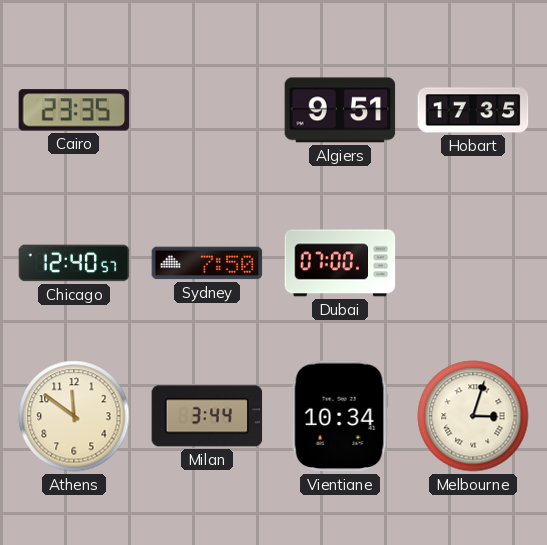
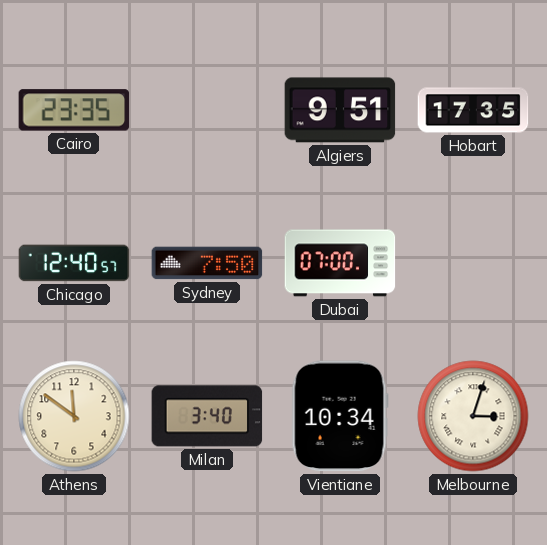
Milan: 3:44 -> 3:40 (207, 416)
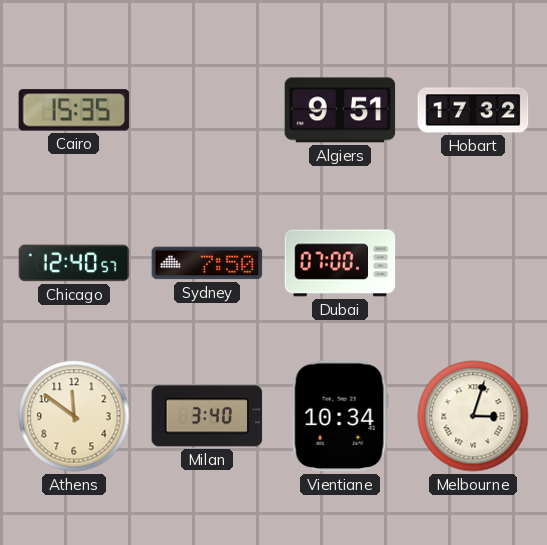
Cairo: 23:35 -> 15:35 (74, 110)
Hobart: 17:35 -> 17:32 (473, 110)
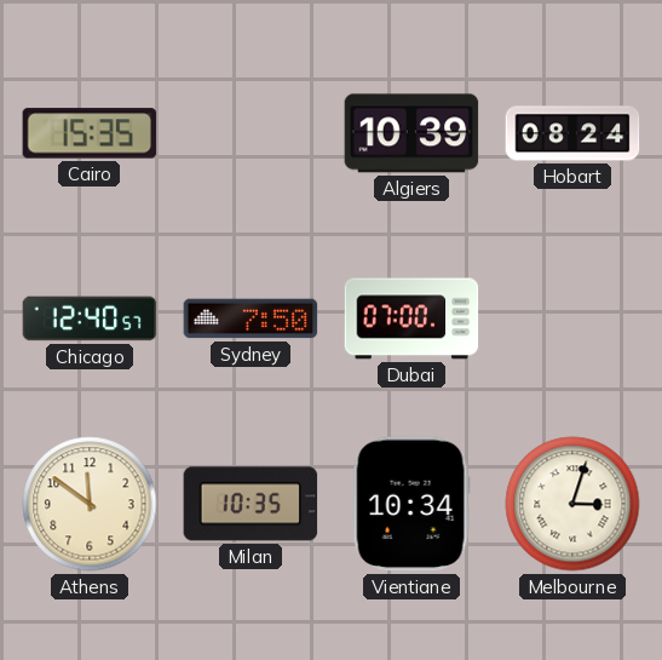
Algiers: 9:51 -> 10:39 (411, 133)
Hobart: 17:32 -> 08:24 (572, 133)
Milan: 3:40 -> 10:35 (251, 504)
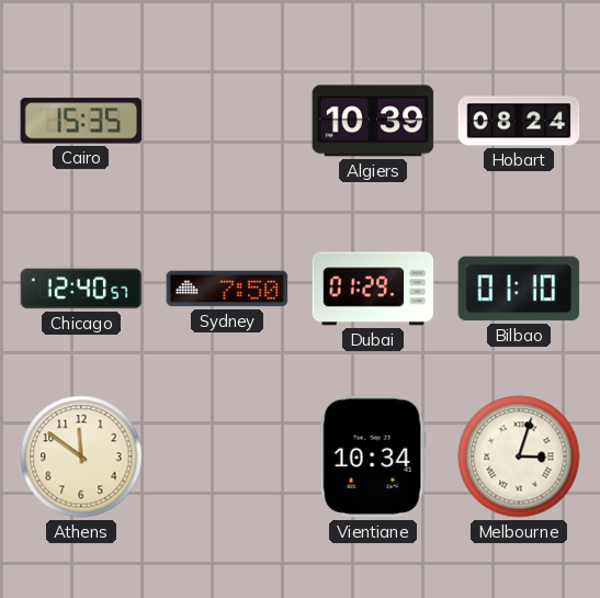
Dubai: 07:00 -> 01:29 (373, 289)
Bilbao: none -> 01:10 (519, 289)
Milan: 10:35 -> none (251, 504)
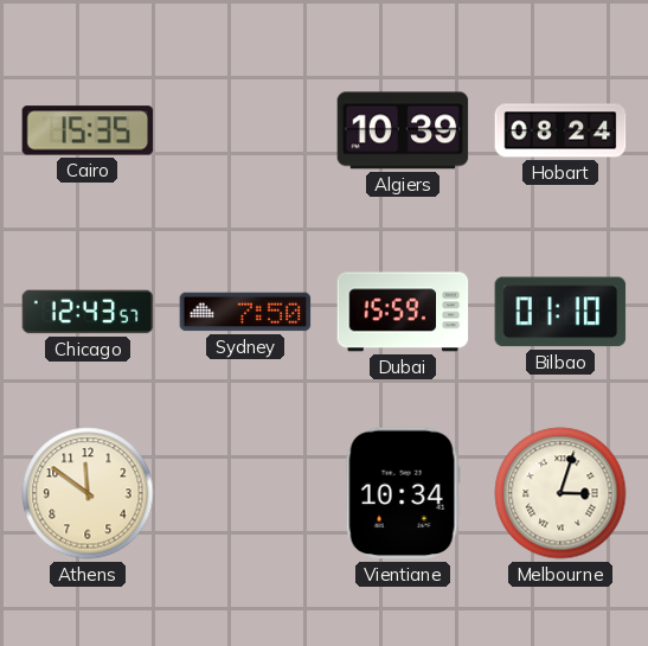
Chicago: 12:40 -> 12:43 (88, 312)
Dubai: 01:29 -> 15:59 (403, 312)
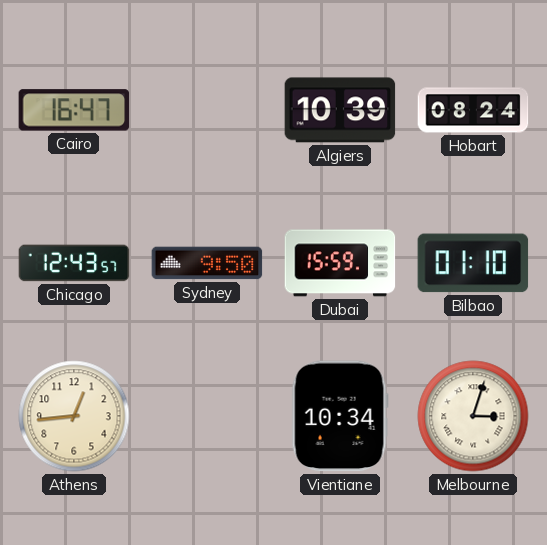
Cairo: 15:35 -> 16:47 (74, 110)
Sydney: 7:50 -> 9:50 (207, 263)
Athens: 11:51 -> 12:44 (74, 416)
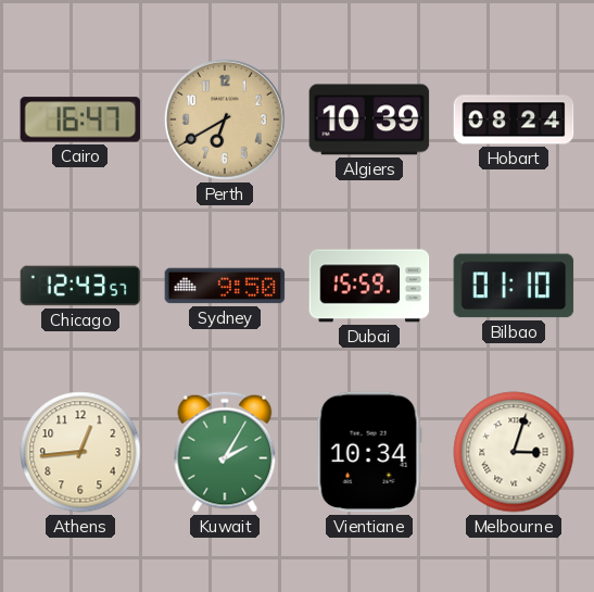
Perth: none -> 6:40 (225, 119)
Kuwait: none -> 2:05 (225, 452)
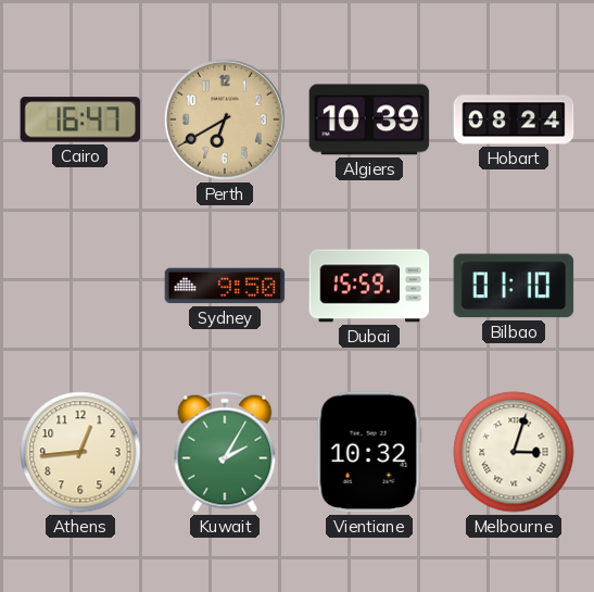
Chicago: 12:43 -> none (80, 286)
Vientiane: 10:34 -> 10:32 (369, 452)
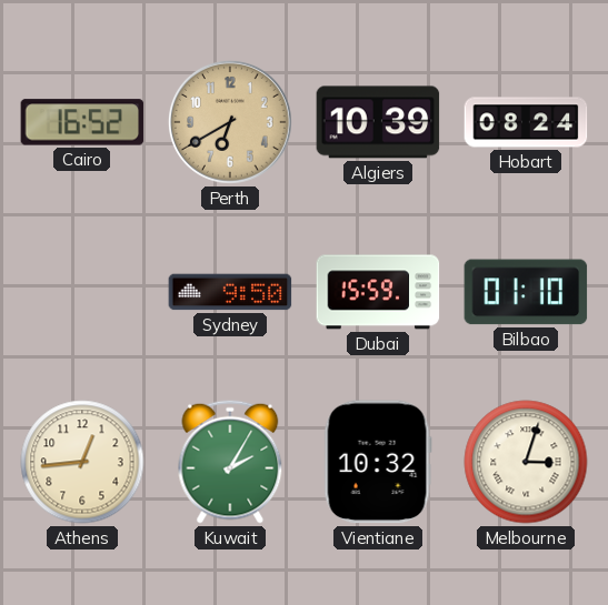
Cairo: 16:47 -> 16:52 (82, 122)
